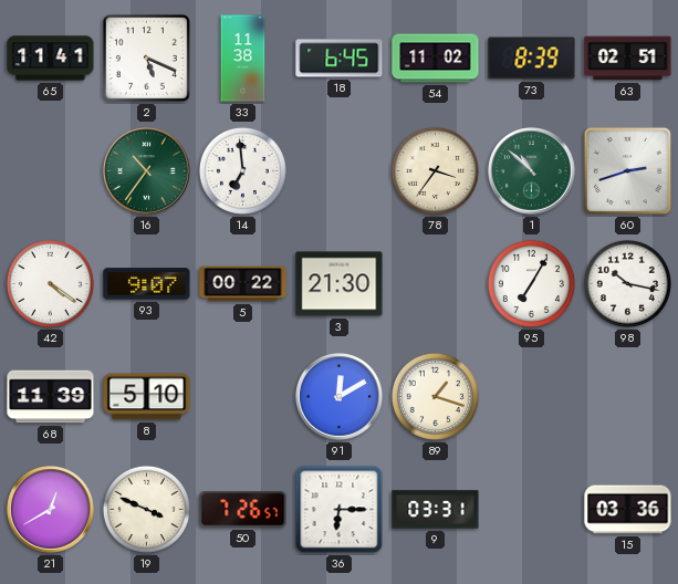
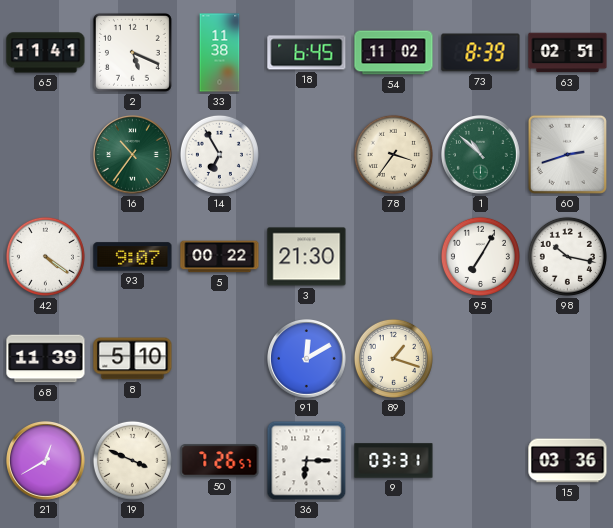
14: 6:59 -> 6:55 (219, 154)
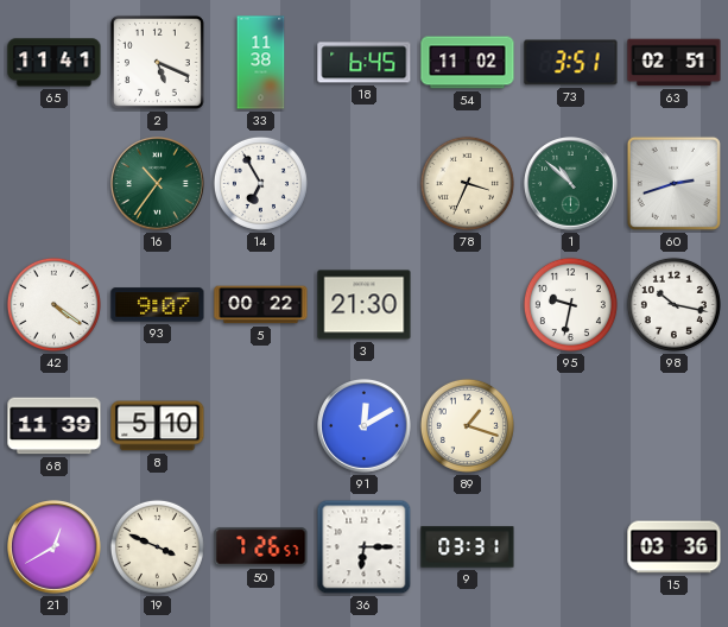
73: 8:39 -> 3:51 (571, 63)
78: 3:36 -> 3:34 (467, 183)
95: 7:05 -> 9:32 (570, 304)
